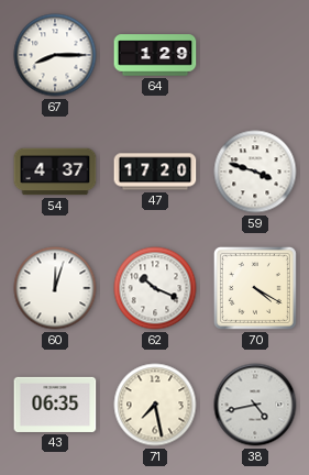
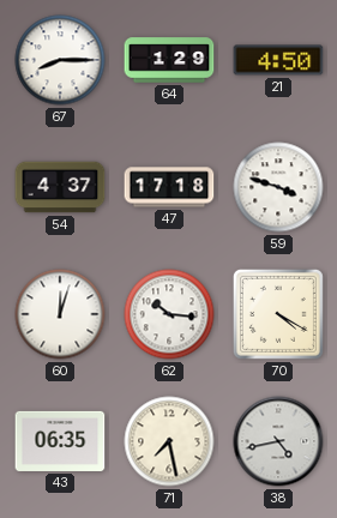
21: none -> 4:50 (278, 60)
47: 17:20 -> 17:18 (169, 187)
62: 10:19 -> 10:16 (169, 314)
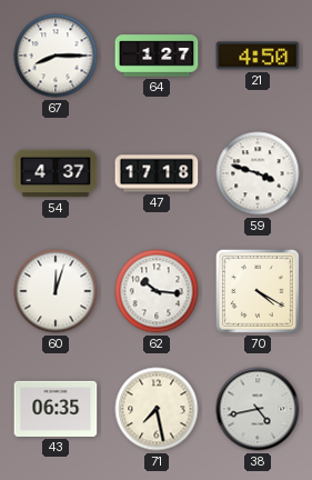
64: 1:29 -> 1:27 (157, 56)
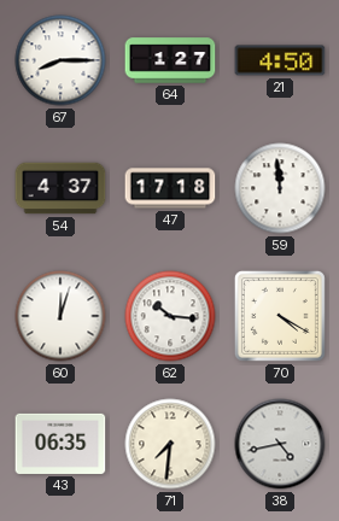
59: 3:48 -> 11:59 (280, 188)
71: 7:28 -> 7:31 (170, 444)
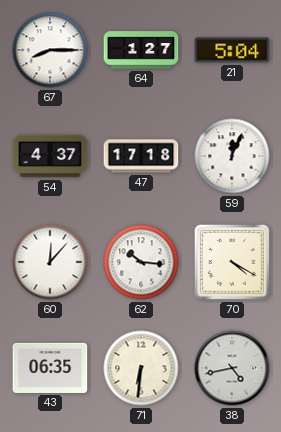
21: 4:50 -> 5:04 (232, 50)
59: 11:59 -> 12:04 (232, 156)
60: 12:03 -> 12:07 (50, 262)
71: 7:31 -> 6:31 (141, 368)
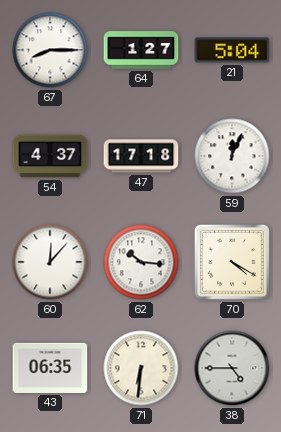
38: 4:43 -> 4:45 (232, 368)
